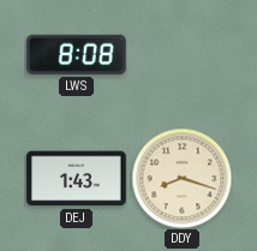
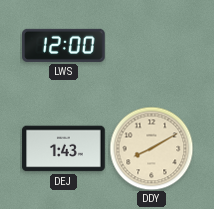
LWS: 8:08 -> 12:00 (64, 45)
DDY: 8:18 -> 8:10 (151, 148)
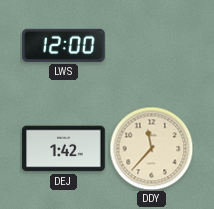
DEJ: 1:43 -> 1:42 (64, 149)
DDY: 8:10 -> 11:37 (151, 148)
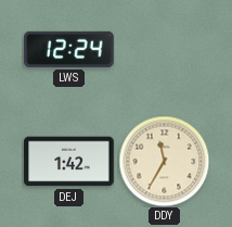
LWS: 12:00 -> 12:24 (69, 49)
DDY: 11:37 -> 11:35 (164, 161)
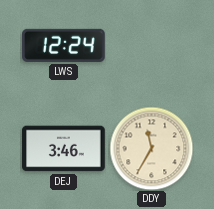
DEJ: 1:42 -> 3:46 (64, 149)
